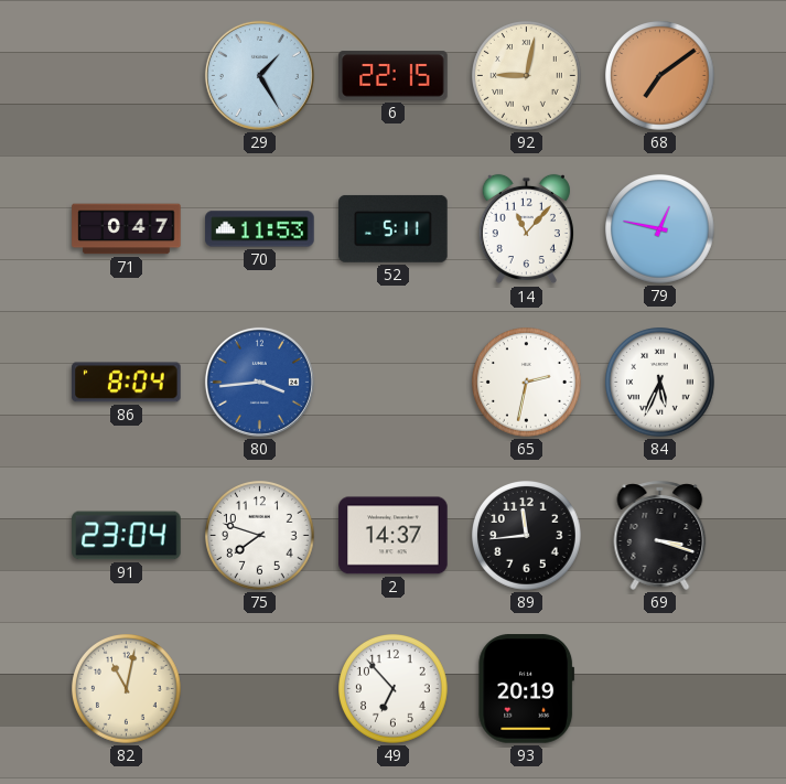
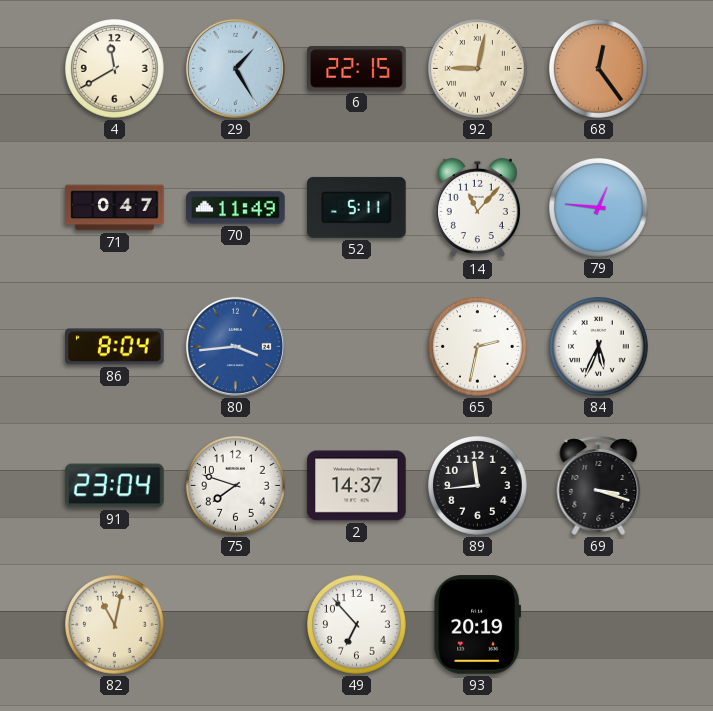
4: none -> 11:40 (115, 69)
68: 7:09 -> 12:24 (599, 69)
70: 11:53 -> 11:49 (236, 208)
79: 12:47 -> 12:46 (599, 208)
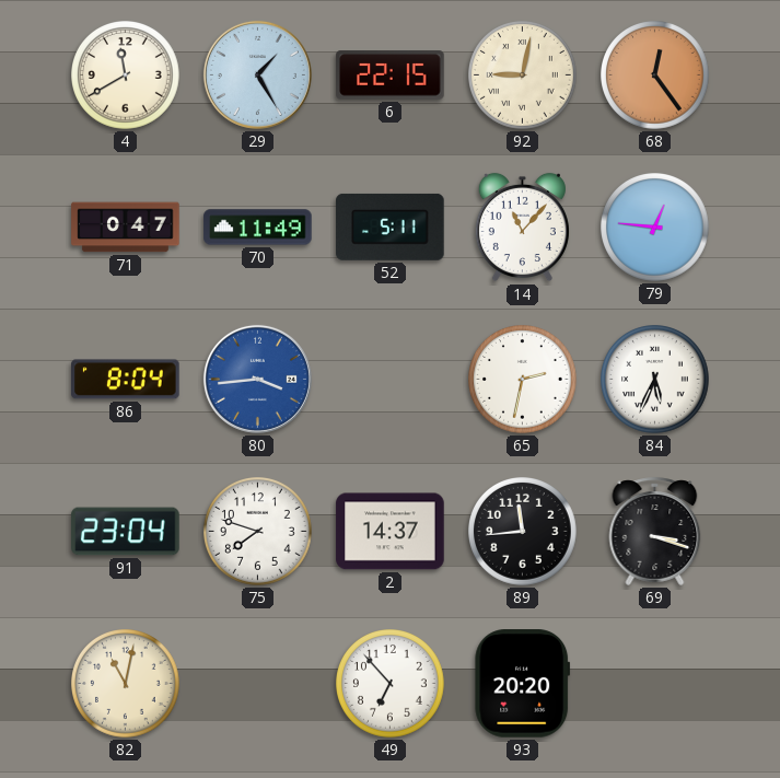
93: 20:19 -> 20:20 (523, 684)
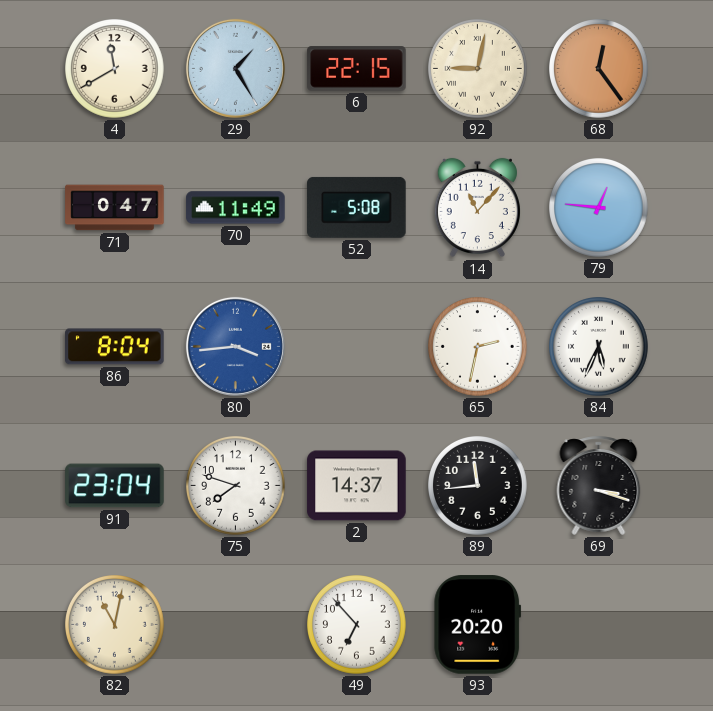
52: 5:11 -> 5:08 (357, 207)
